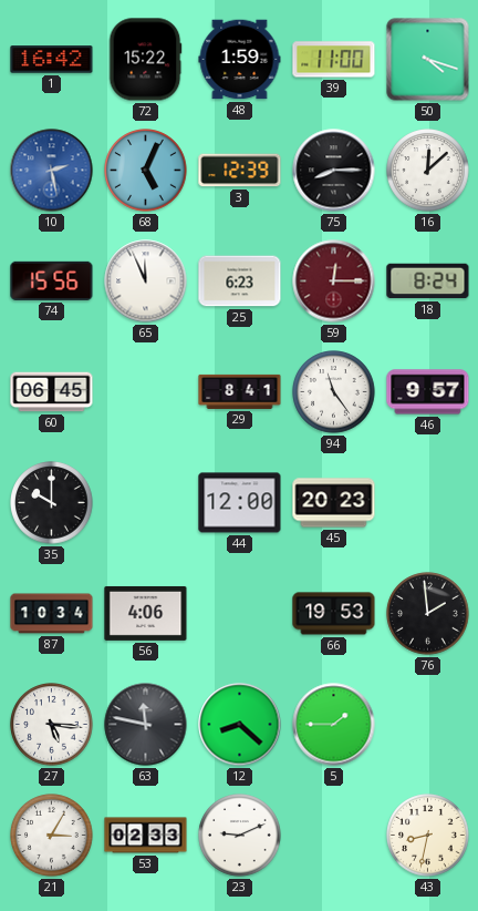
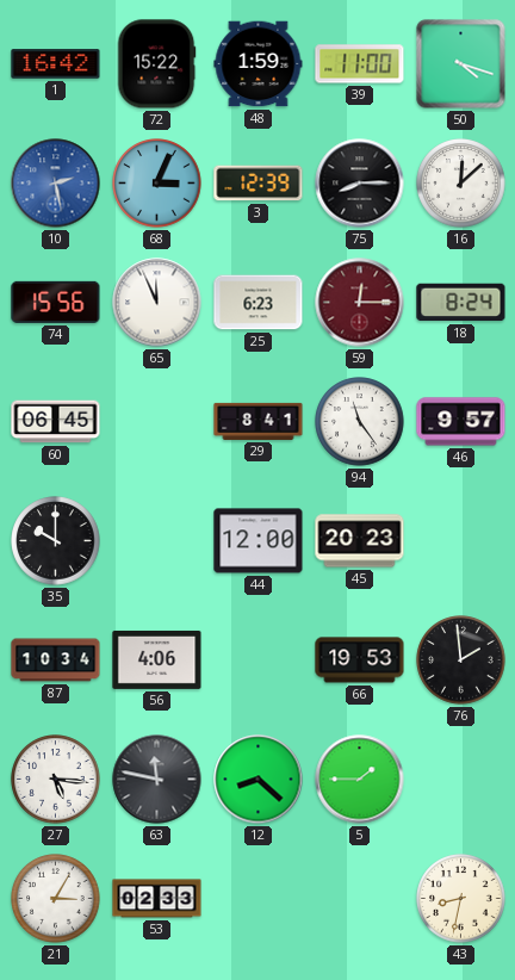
68: 5:04 -> 3:04 (157, 184)
23: 9:11 -> none (240, 836)
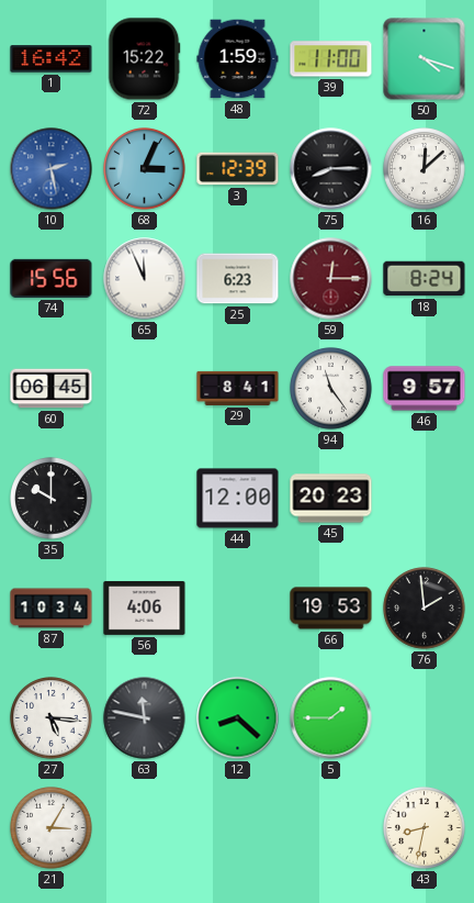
53: 02:33 -> none (157, 899)
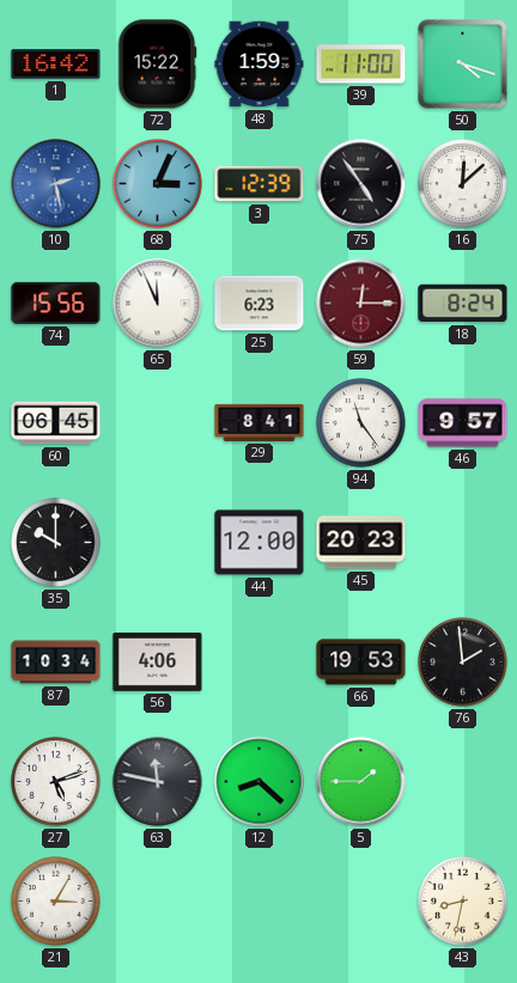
75: 8:15 -> 4:54 (361, 184)
27: 5:16 -> 5:12 (56, 782)
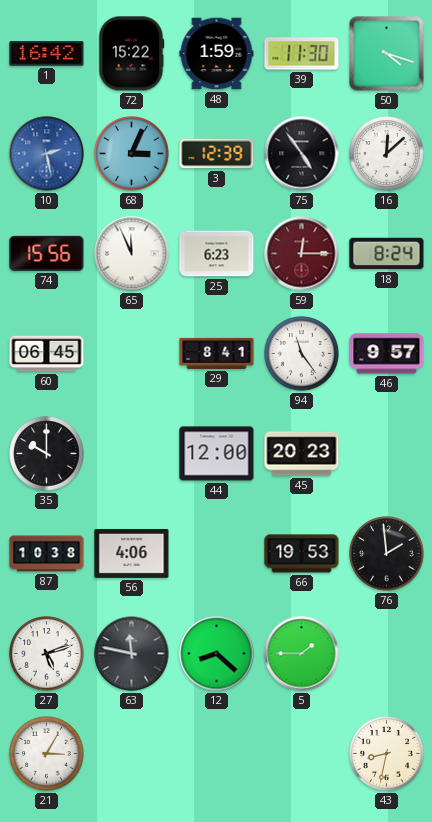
39: 11:00 -> 11:30 (302, 54)
87: 10:34 -> 10:38 (47, 554)
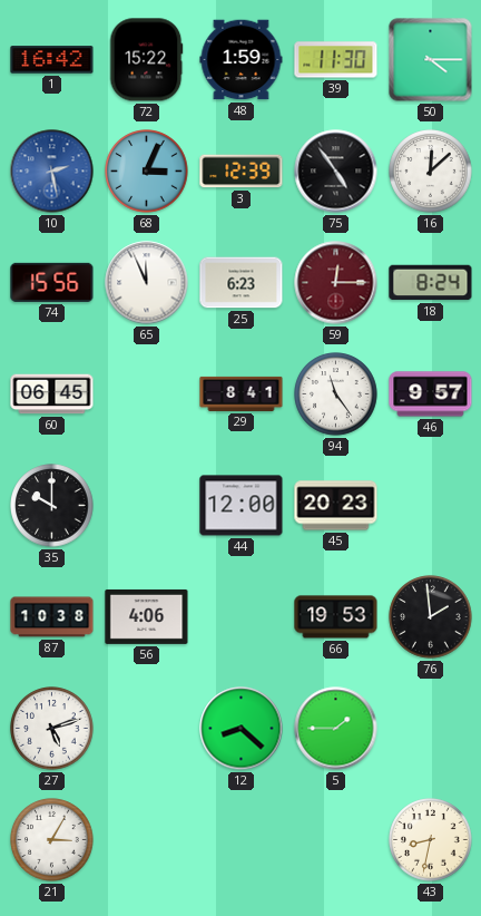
50: 4:18 -> 4:15 (431, 60)
63: 11:47 -> none (132, 654)
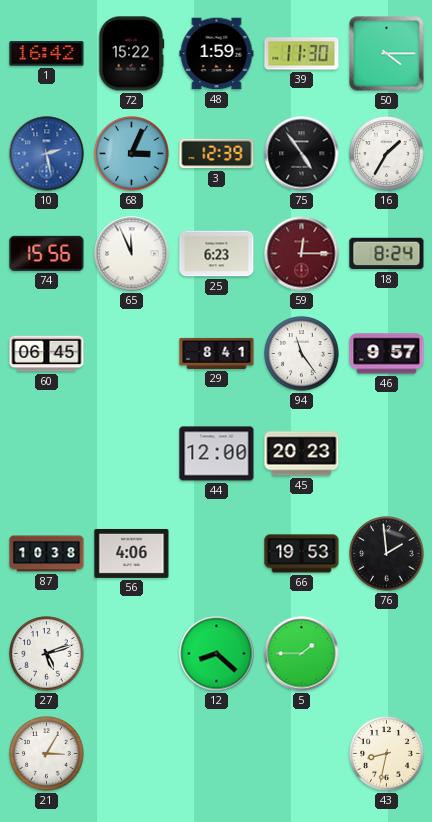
16: 12:08 -> 1:35 (387, 154)
35: 10:00 -> none (52, 506)
